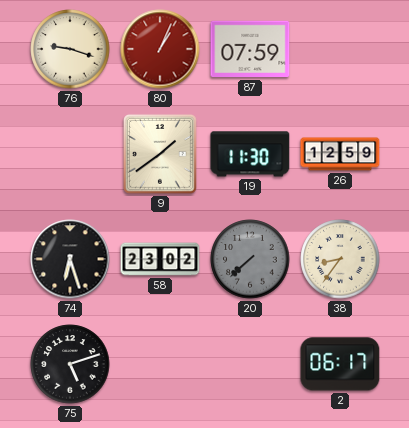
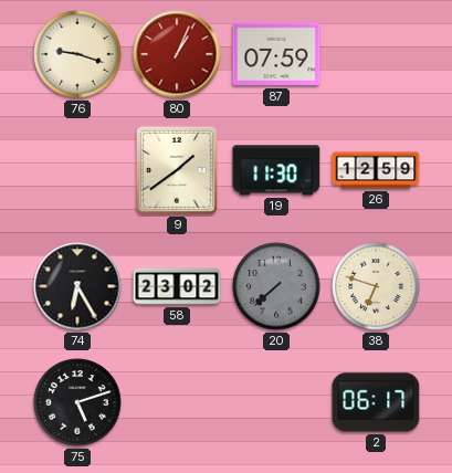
74: 6:27 -> 6:25 (77, 286)
38: 8:36 -> 6:48 (376, 286)
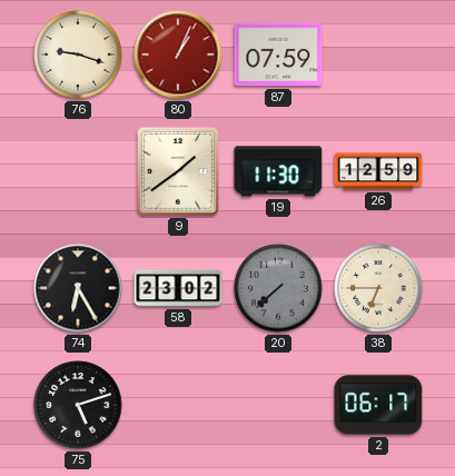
38: 6:48 -> 6:45 (378, 288)
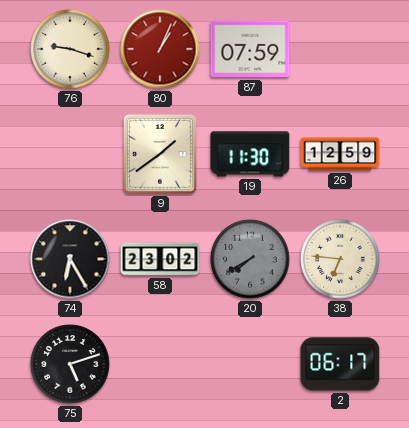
20: 7:38 -> 7:40 (250, 259)
38: 6:45 -> 6:46 (340, 259)
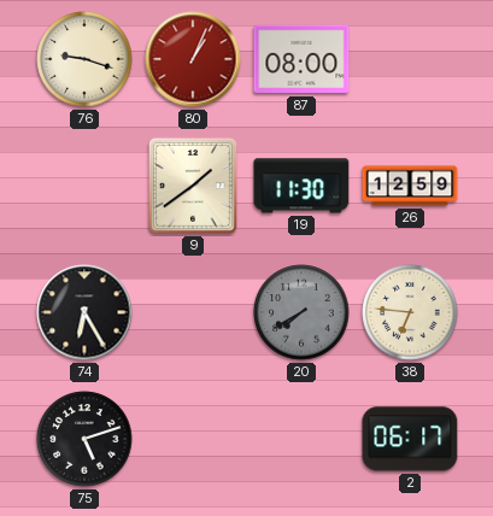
87: 07:59 -> 08:00 (301, 59)
58: 23:02 -> none (160, 259)
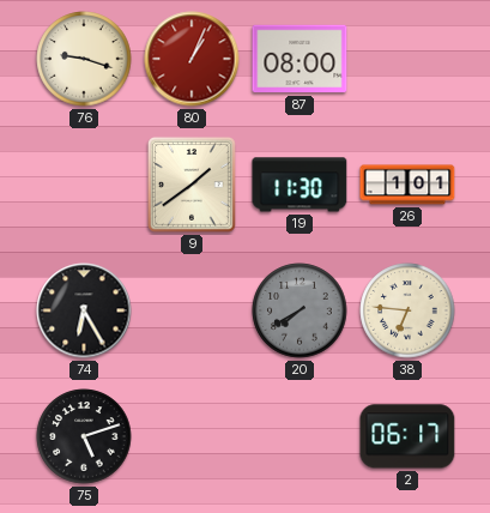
26: 12:59 -> 1:01 (407, 185)
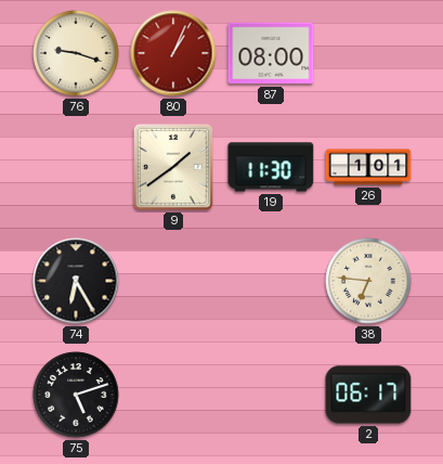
20: 7:40 -> none (300, 310)
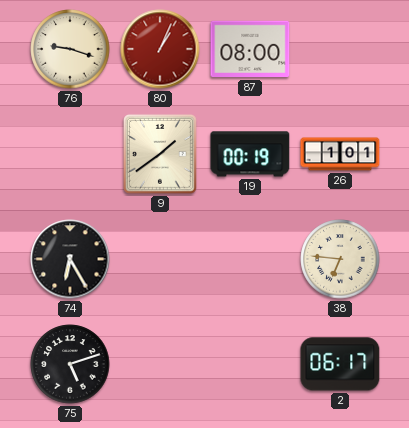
19: 11:30 -> 00:19 (250, 154)
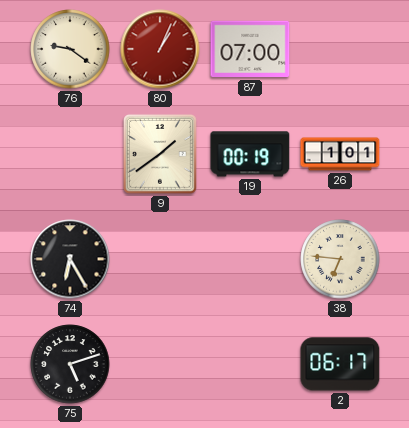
76: 9:18 -> 9:21 (70, 49)
87: 08:00 -> 07:00 (250, 49)
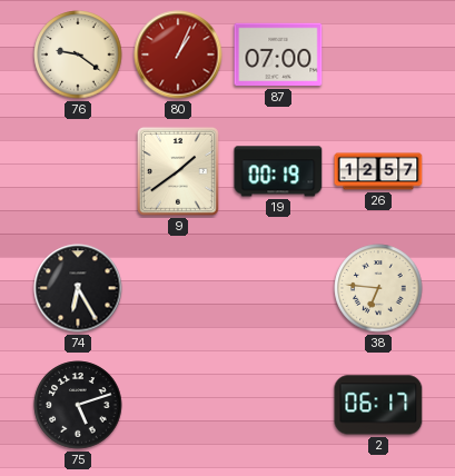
26: 1:01 -> 12:57 (378, 171)
